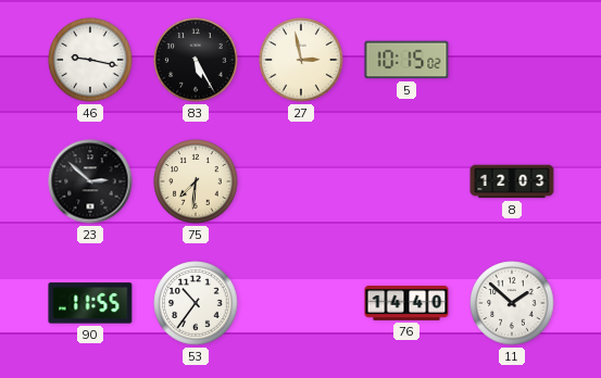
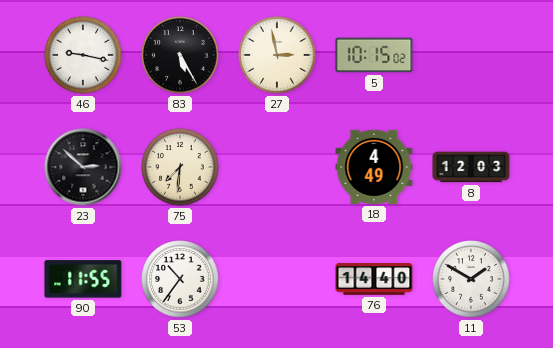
18: none -> 4:49 (374, 167)
11: 1:52 -> 1:50 (471, 279)
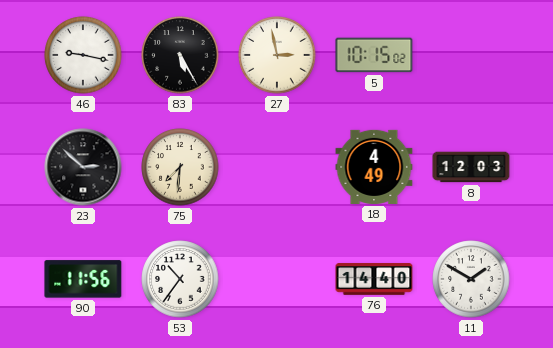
90: 11:55 -> 11:56 (83, 279)
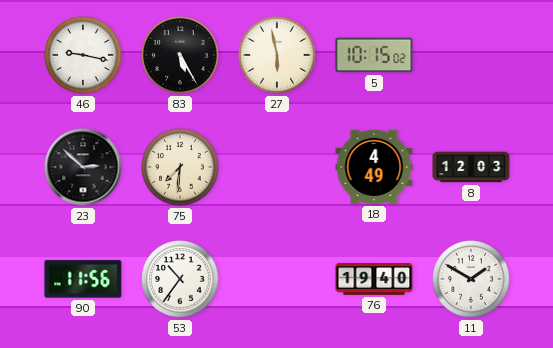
27: 2:58 -> 5:58 (277, 55)
76: 14:40 -> 19:40 (374, 279)
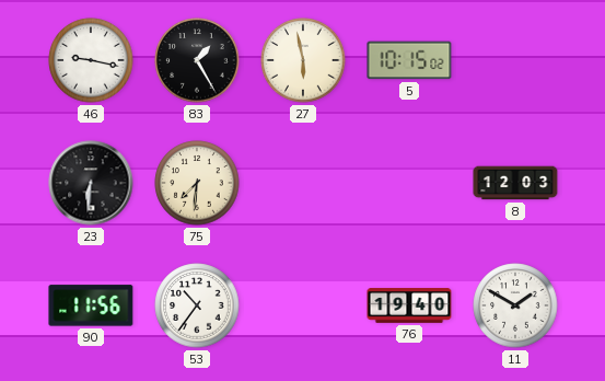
83: 5:25 -> 1:25 (197, 60)
23: 2:52 -> 6:31 (91, 183)
18: 4:49 -> none (374, 167)
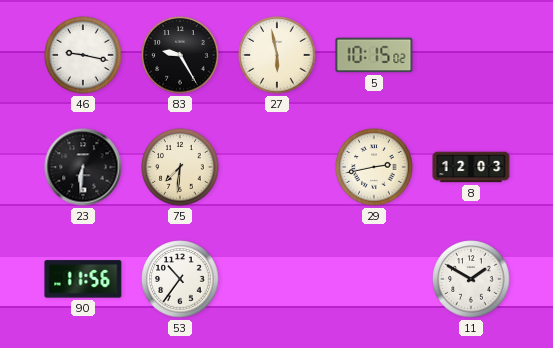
83: 1:25 -> 9:25 (180, 55)
29: none -> 2:43 (374, 167)
76: 19:40 -> none (409, 305)
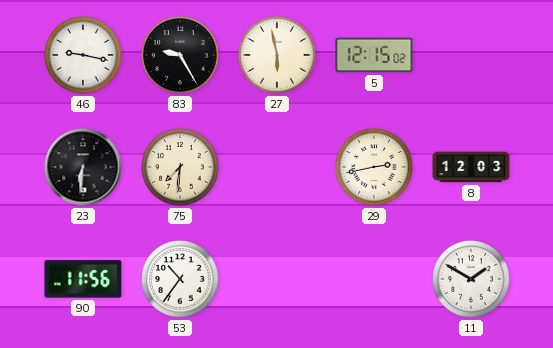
5: 10:15 -> 12:15 (374, 55)
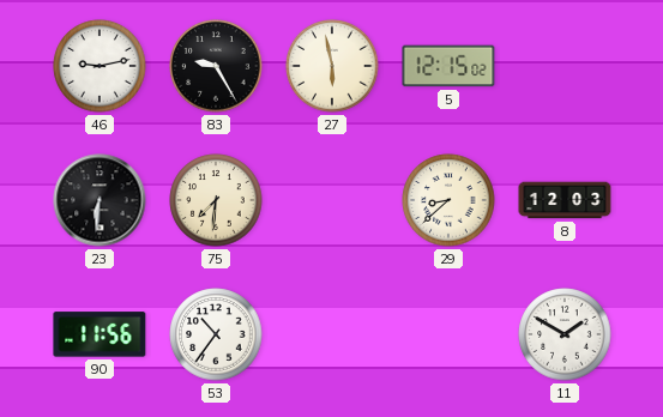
46: 9:17 -> 9:13 (100, 66)
29: 2:43 -> 8:38 (448, 200)
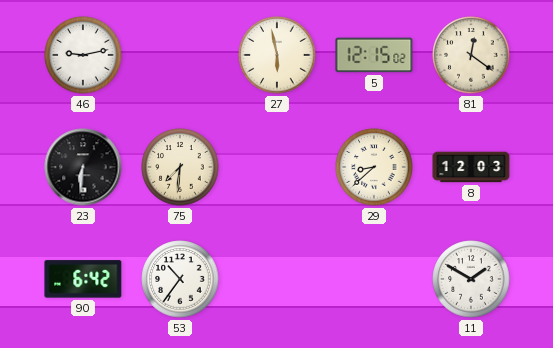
83: 9:25 -> none (216, 66)
81: none -> 12:21 (471, 55)
90: 11:56 -> 6:42 (83, 279)
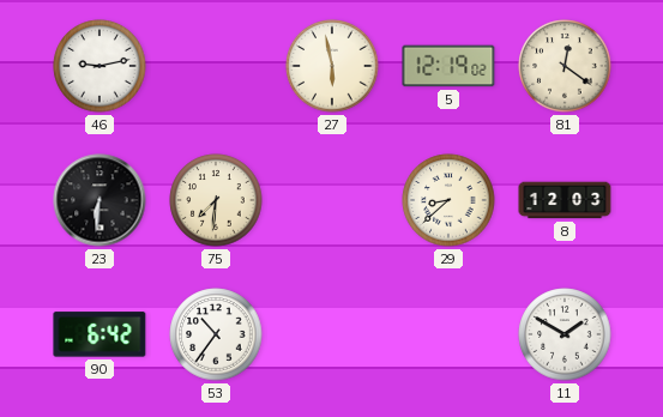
5: 12:15 -> 12:19 (448, 66)
